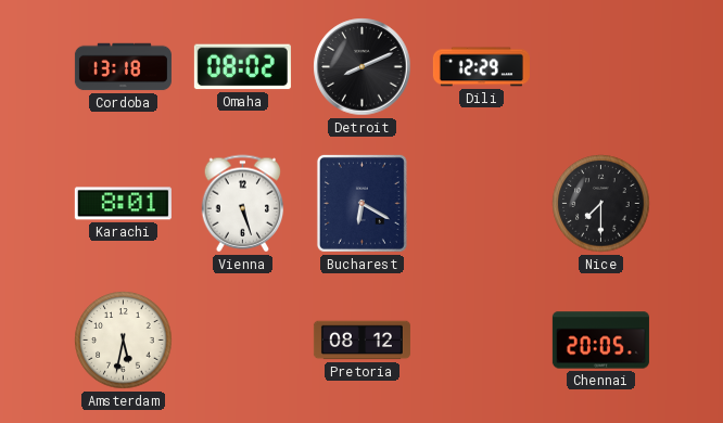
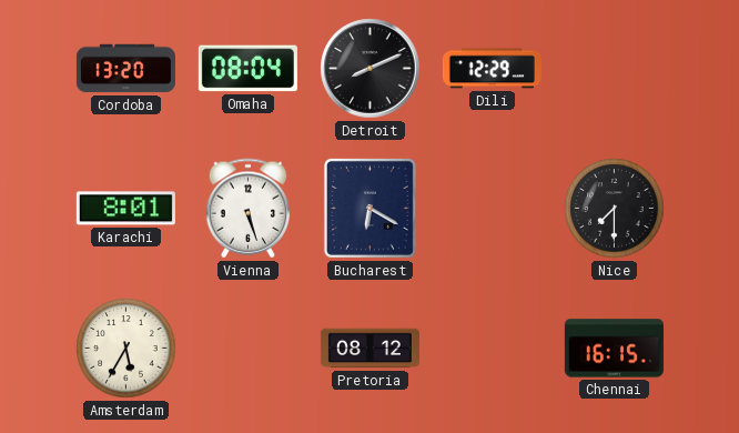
Cordoba: 13:18 -> 13:20 (125, 69)
Omaha: 08:02 -> 08:04 (247, 69)
Amsterdam: 5:32 -> 5:35 (126, 349)
Chennai: 20:05 -> 16:15 (614, 349)
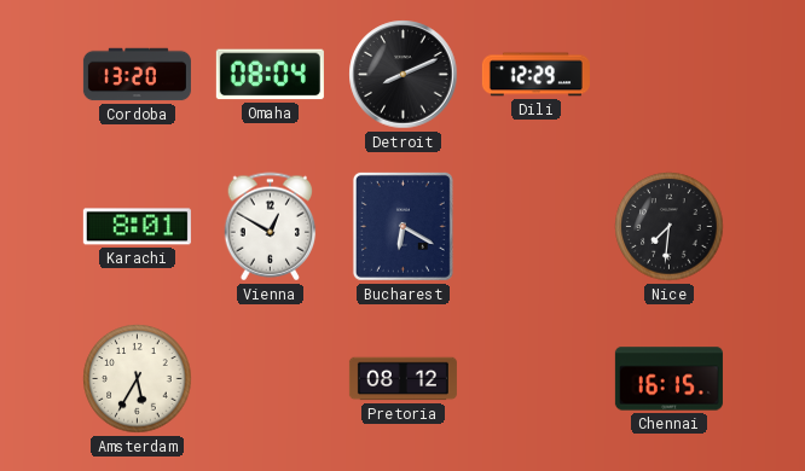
Vienna: 5:27 -> 12:50 (271, 227)
Nice: 7:30 -> 7:31 (670, 227)
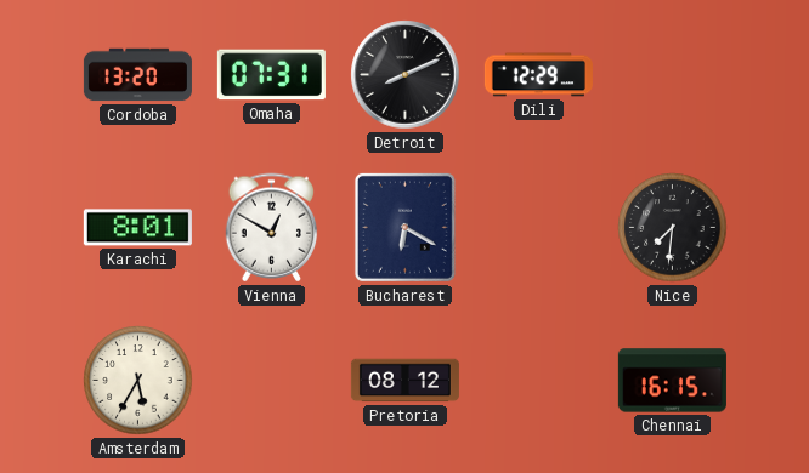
Omaha: 08:04 -> 07:31 (271, 75)
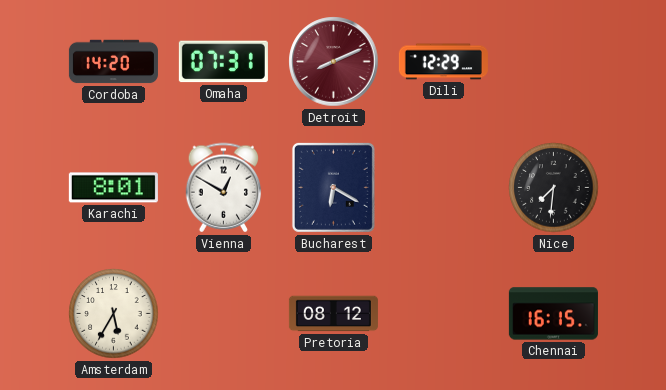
Cordoba: 13:20 -> 14:20 (113, 62)
Detroit dial: black -> burgundy (334, 62)
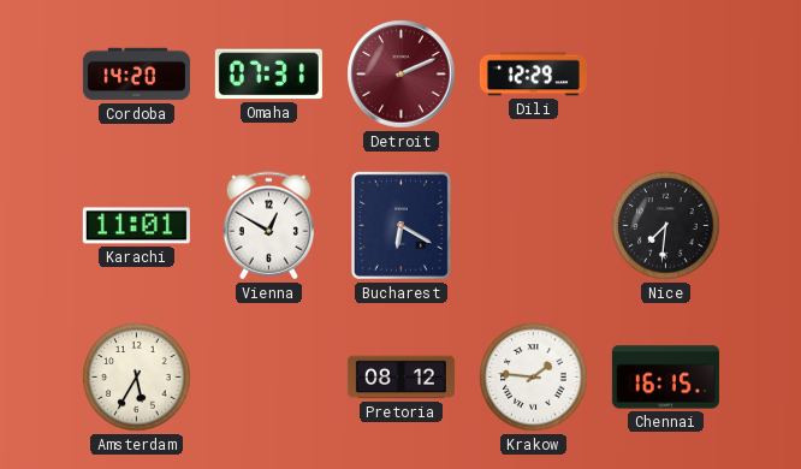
Detroit: 8:11 -> 2:11 (402, 75)
Karachi: 8:01 -> 11:01 (136, 226)
Krakow: none -> 1:46 (534, 378)
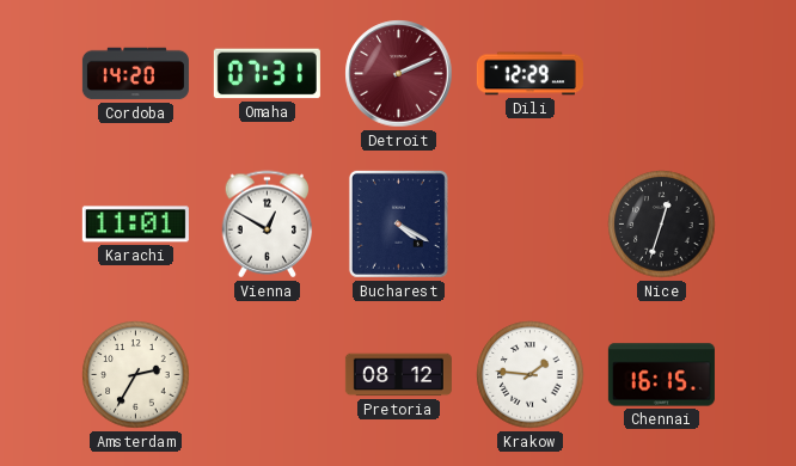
Bucharest: 6:20 -> 4:20 (398, 223)
Nice: 7:31 -> 12:33 (662, 225)
Amsterdam: 5:35 -> 2:35 (136, 375)
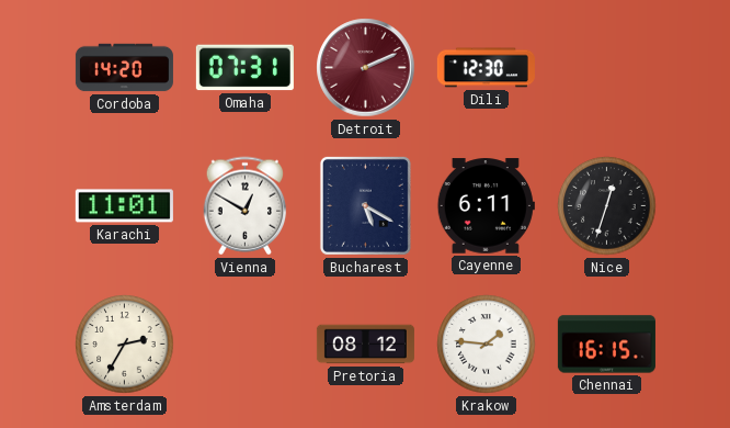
Dili: 12:29 -> 12:30 (486, 68)
Bucharest: 4:20 -> 5:20 (365, 205)
Cayenne: none -> 6:11 (486, 206)
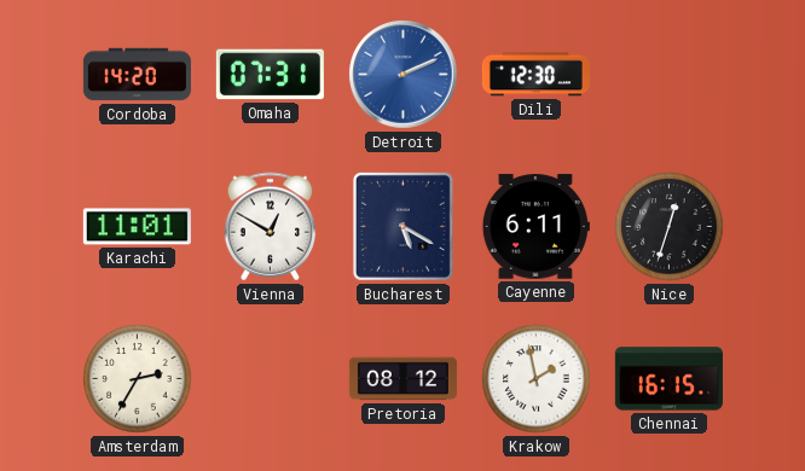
Detroit dial: burgundy -> blue (404, 75)
Krakow: 1:46 -> 1:58 (537, 379)
